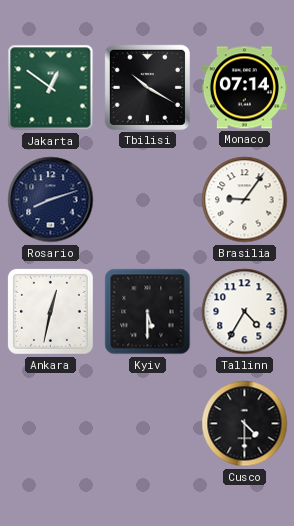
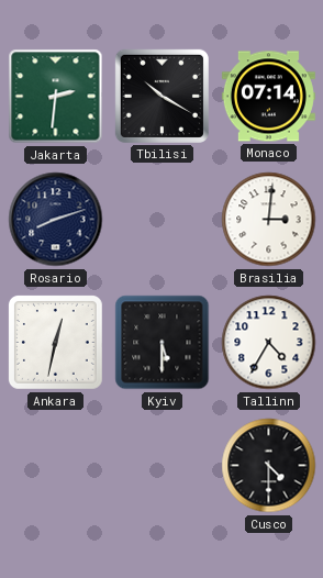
Jakarta: 12:51 -> 2:31 (56, 97)
Brasilia: 9:06 -> 3:01 (269, 220)
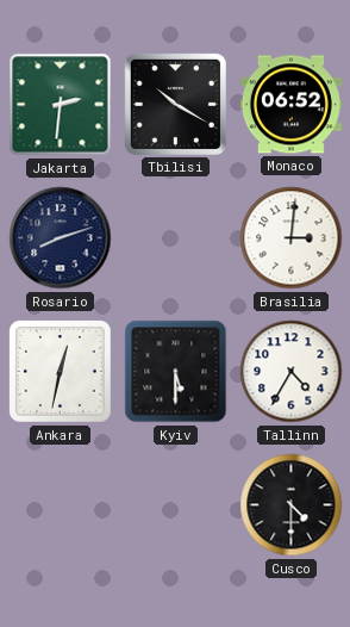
Monaco: 07:14 -> 06:52 (290, 105)
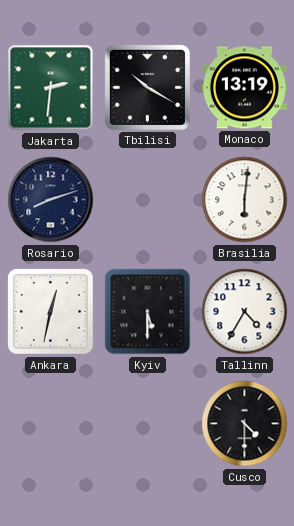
Monaco: 06:52 -> 13:19 (244, 88)
Brasilia: 3:01 -> 6:01 (245, 200)
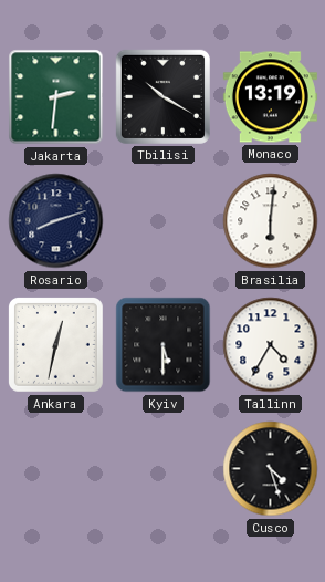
Cusco: 4:30 -> 4:27 (271, 469)
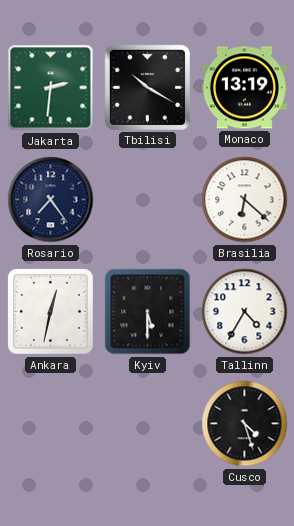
Rosario: 8:12 -> 7:24 (51, 200)
Brasilia: 6:01 -> 6:22 (245, 200)
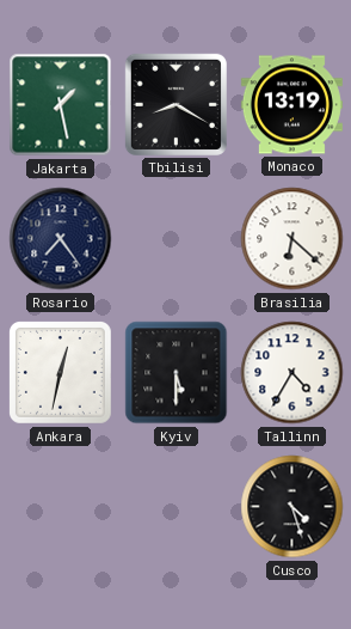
Jakarta: 2:31 -> 1:28 (61, 105)
Tbilisi: 10:20 -> 8:20 (176, 104)
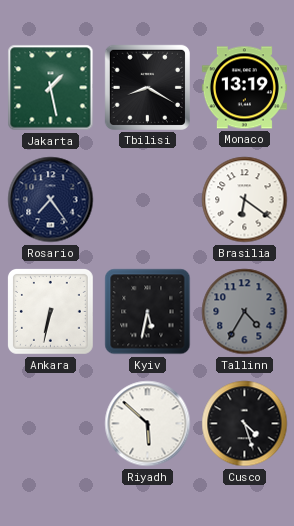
Brasilia: 6:22 -> 6:21 (245, 200)
Ankara: 12:32 -> 6:32 (50, 311)
Kyiv: 5:30 -> 5:32 (148, 312)
Tallinn dial: white -> grey (245, 312)
Riyadh: none -> 5:52 (148, 424)
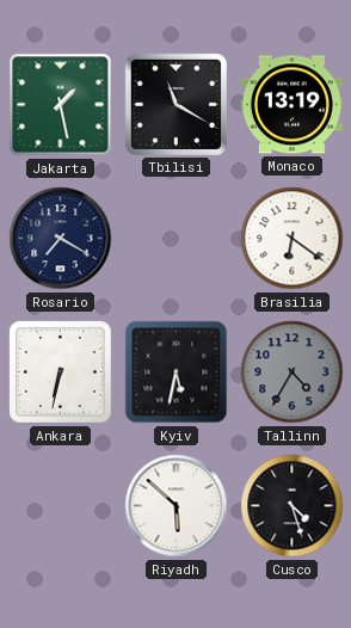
Tbilisi: 8:20 -> 11:20 (176, 104)
Rosario: 7:24 -> 7:20 (61, 239)
